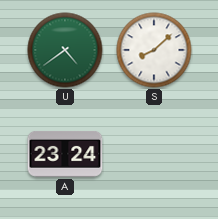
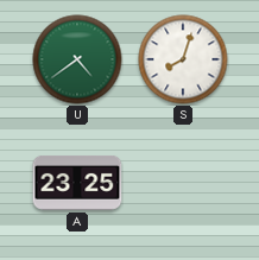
S: 8:08 -> 8:03 (183, 59)
A: 23:24 -> 23:25 (77, 183)
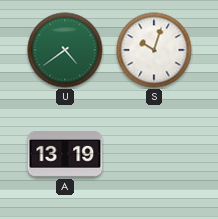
S: 8:03 -> 10:03 (154, 50)
A: 23:25 -> 13:19 (65, 154)
